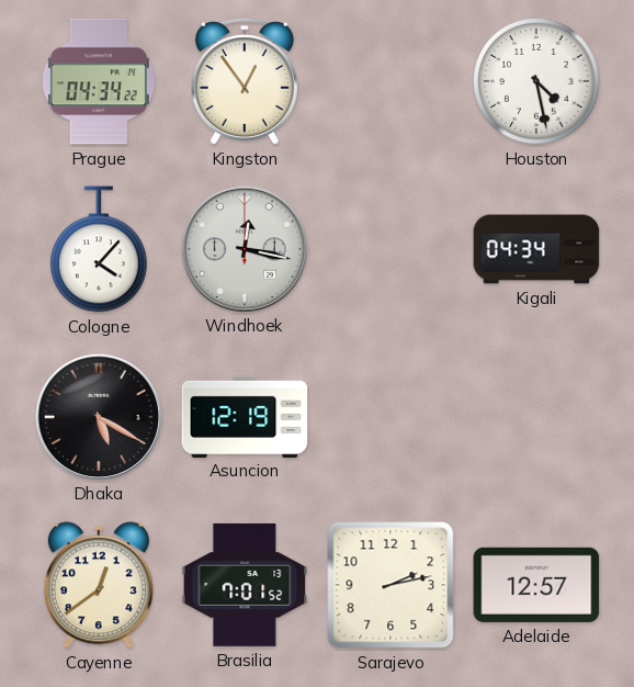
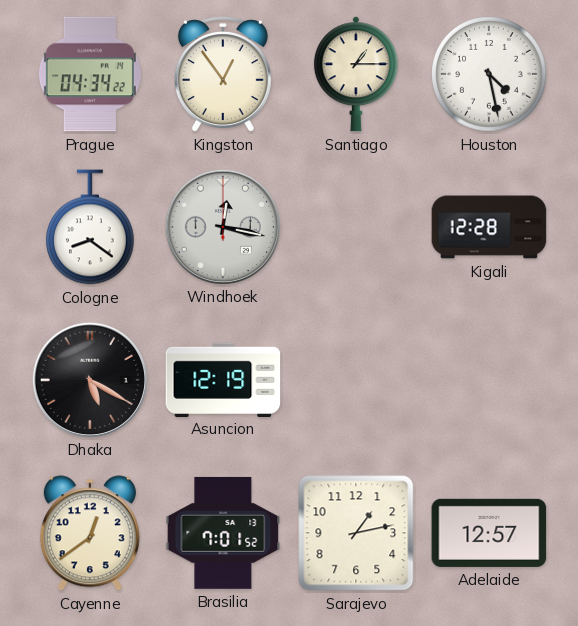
Santiago: none -> 1:15 (356, 74)
Cologne: 4:07 -> 8:21 (91, 227)
Kigali: 04:34 -> 12:28 (489, 227)
Sarajevo: 2:13 -> 1:13 (356, 533)
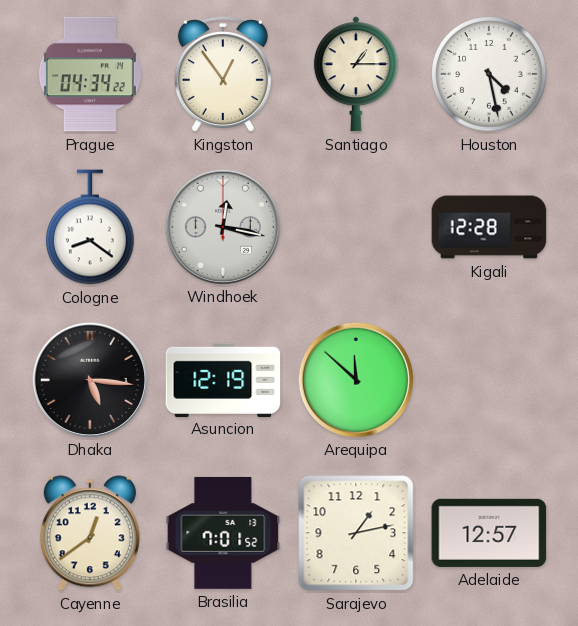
Dhaka: 5:20 -> 5:16 (89, 379)
Arequipa: none -> 11:52 (355, 379)
